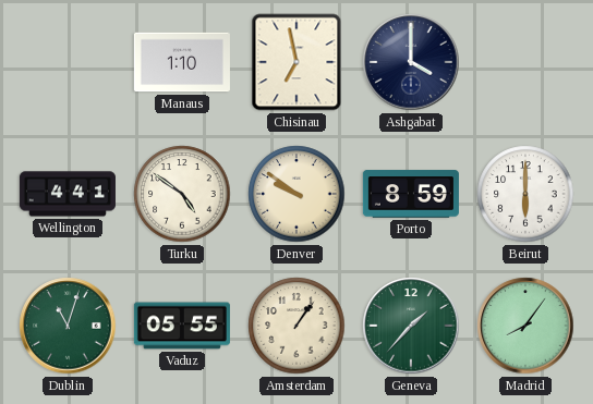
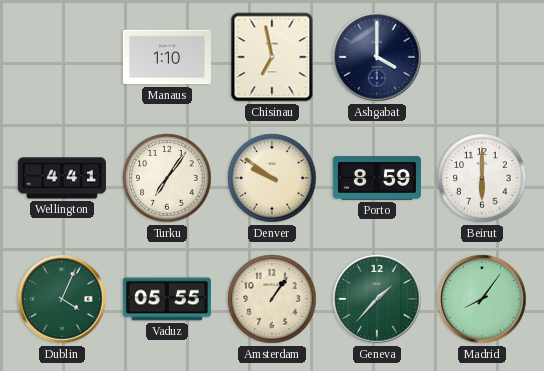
Turku: 4:51 -> 7:06 (167, 178)
Dublin: 11:03 -> 4:04 (62, 299)
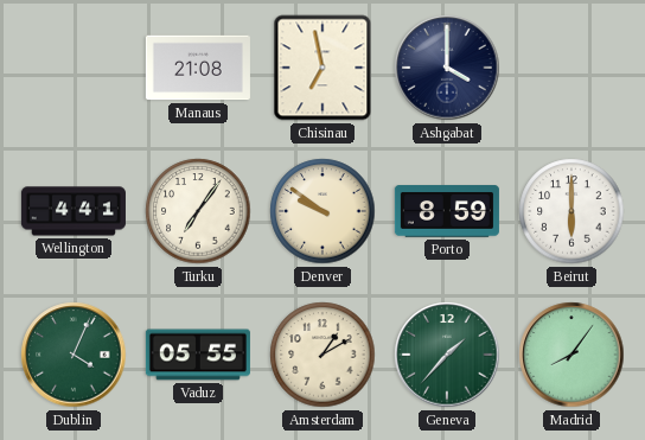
Manaus: 1:10 -> 21:08 (198, 68)
Amsterdam: 1:06 -> 1:10 (322, 355)
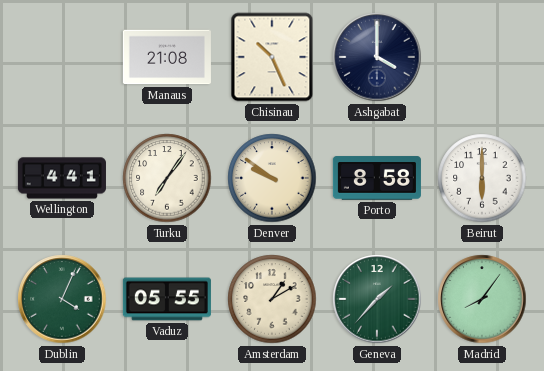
Chisinau: 6:58 -> 10:26 (272, 57)
Porto: 8:59 -> 8:58 (377, 178)
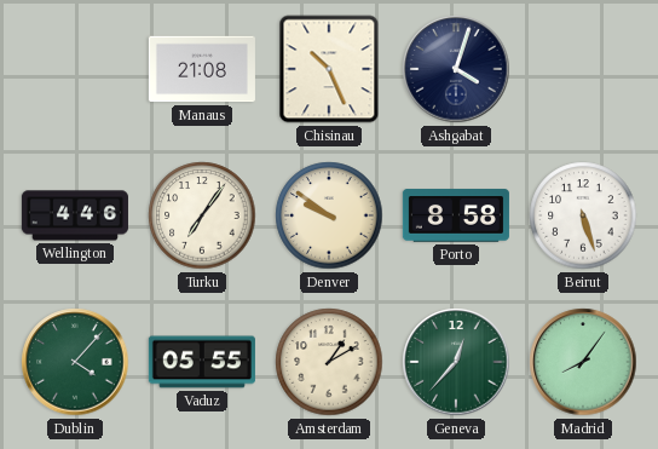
Ashgabat: 4:00 -> 4:03 (456, 69)
Wellington: 4:41 -> 4:46 (75, 215)
Beirut: 6:00 -> 5:27 (583, 215)
Dublin: 4:04 -> 4:07 (75, 362)
Geneva: 1:37 -> 12:37 (456, 362)
